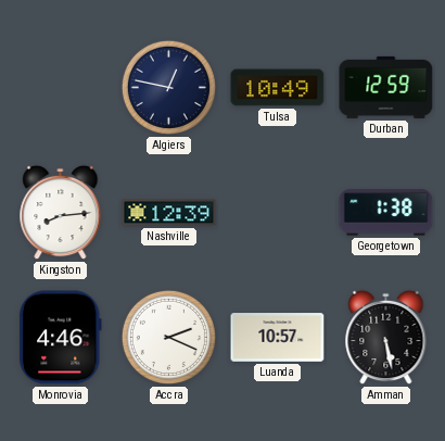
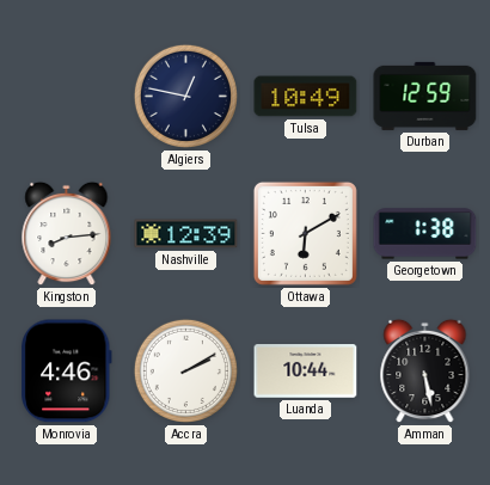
Ottawa: none -> 6:10 (305, 233)
Accra: 2:19 -> 2:10 (185, 370)
Luanda: 10:57 -> 10:44 (306, 372)
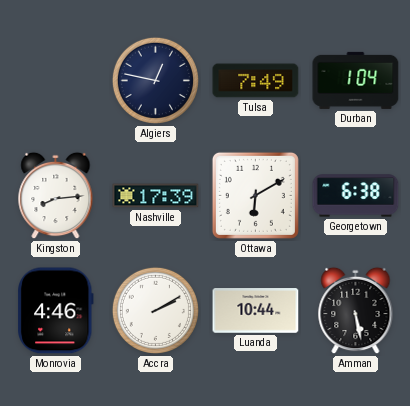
Tulsa: 10:49 -> 7:49 (256, 81)
Durban: 12:59 -> 1:04 (356, 80)
Nashville: 12:39 -> 17:39 (156, 196)
Georgetown: 1:38 -> 6:38 (356, 196)
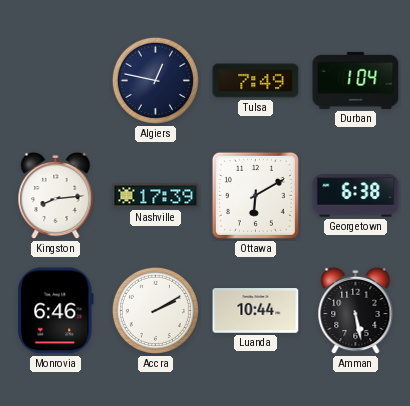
Monrovia: 4:46 -> 6:46 (55, 311)
